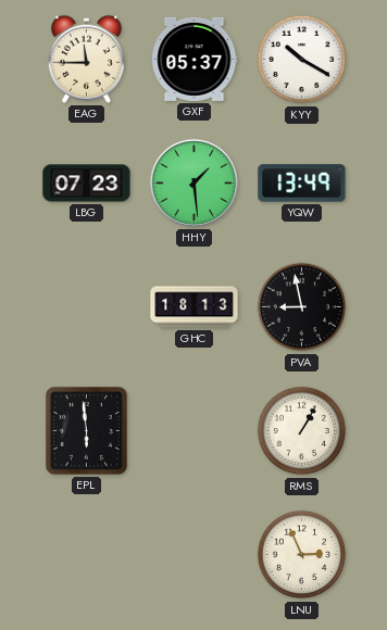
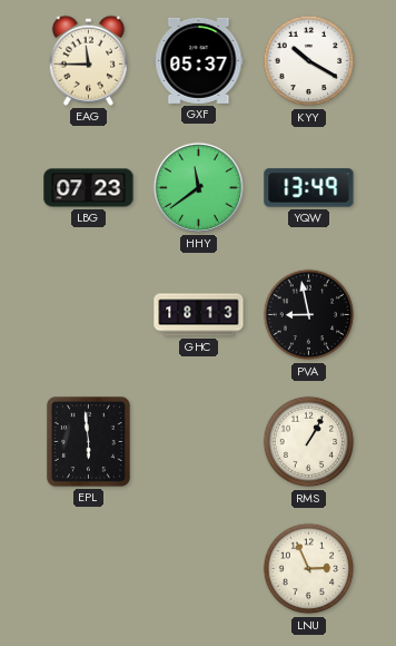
HHY: 1:29 -> 11:39 (198, 187)
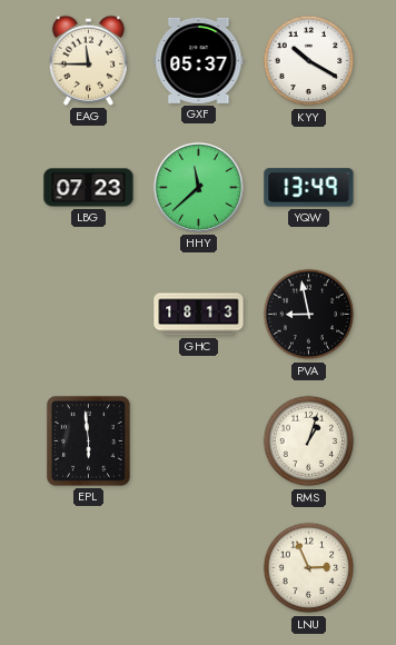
HHY: 11:39 -> 11:38 (198, 187)
RMS: 1:05 -> 1:03 (309, 441)
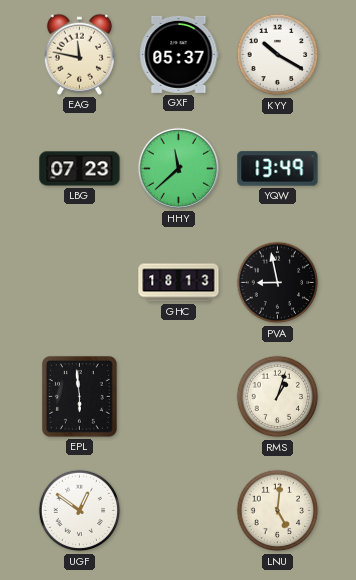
EAG: 11:45 -> 11:47 (79, 54)
UGF: none -> 12:51 (80, 511)
LNU: 2:56 -> 5:01 (278, 511)
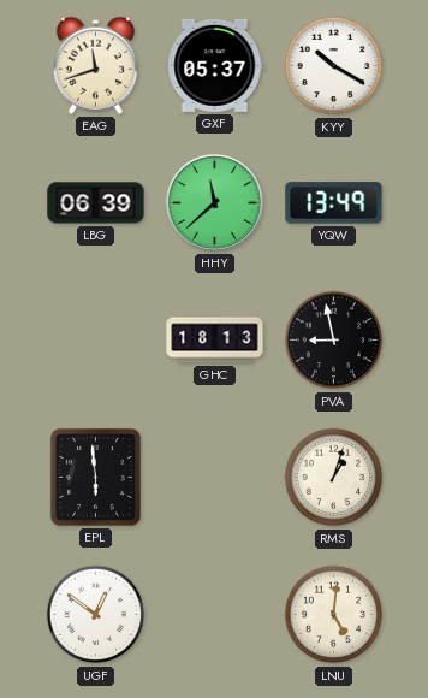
EAG: 11:47 -> 11:42 (95, 65)
LBG: 07:23 -> 06:39 (96, 203)
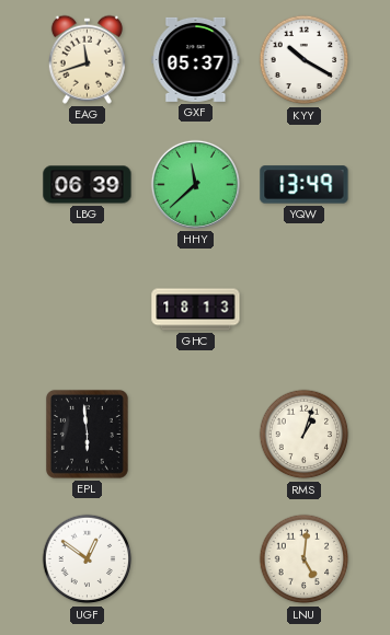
PVA: 8:58 -> none (334, 341)
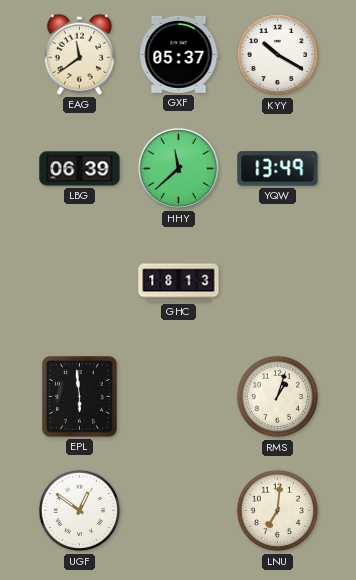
EAG: 11:42 -> 11:39 (79, 54)
LNU: 5:01 -> 7:01 (278, 511)
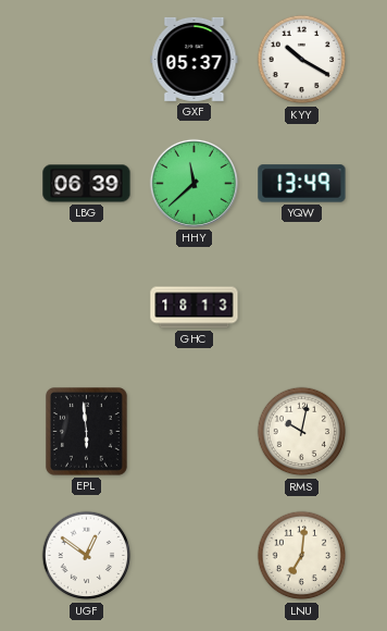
EAG: 11:39 -> none (79, 54)
RMS: 1:03 -> 10:02 (302, 432)
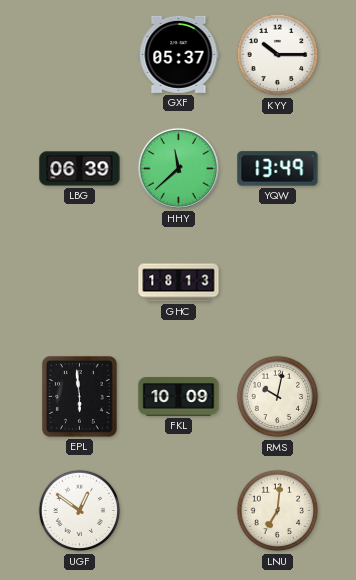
KYY: 10:20 -> 10:15 (278, 55)
FKL: none -> 10:09 (179, 397)
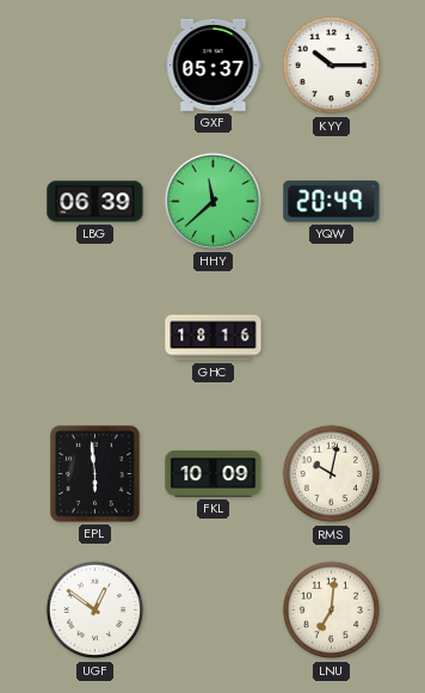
YQW: 13:49 -> 20:49 (332, 202)
GHC: 18:13 -> 18:16 (214, 338)
